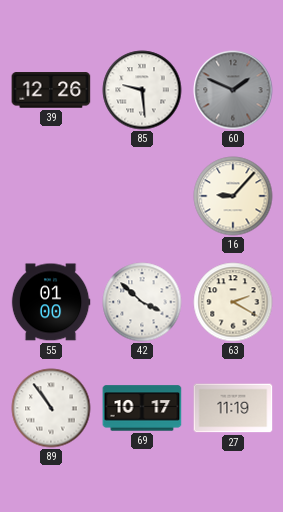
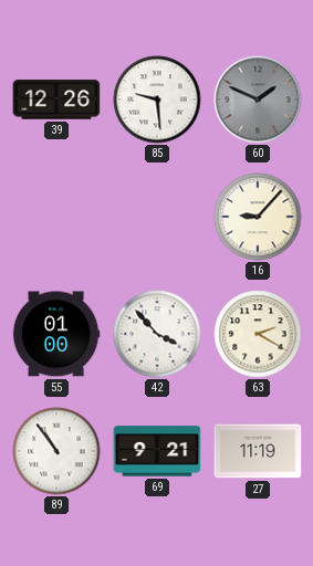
42: 3:52 -> 3:53 (157, 334)
69: 10:17 -> 9:21 (157, 451)
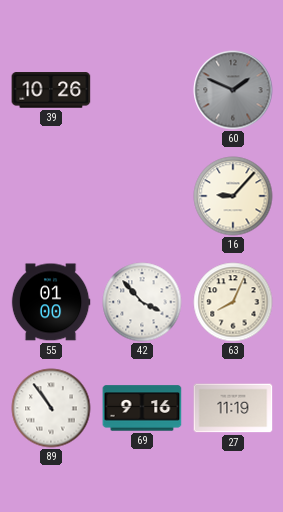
39: 12:26 -> 10:26 (51, 90)
85: 9:29 -> none (157, 99)
63: 2:20 -> 8:04 (233, 302)
69: 9:21 -> 9:16 (142, 408)
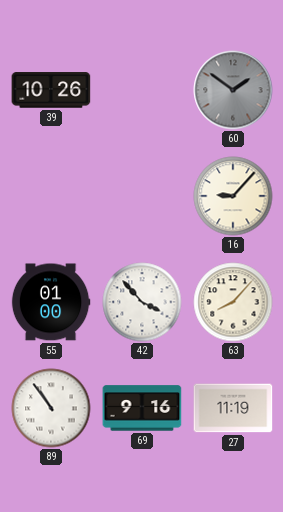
60: 1:49 -> 1:51 (233, 90)
63: 8:04 -> 8:07 (233, 302)
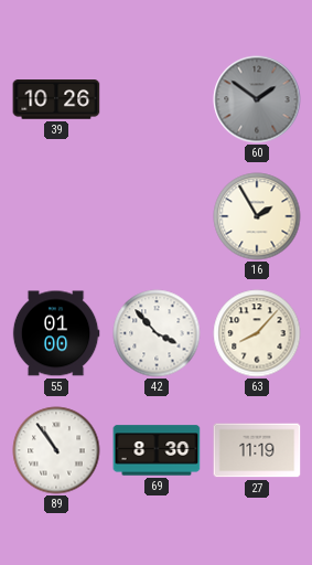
16: 9:07 -> 1:55 (257, 216)
69: 9:16 -> 8:30 (157, 450)
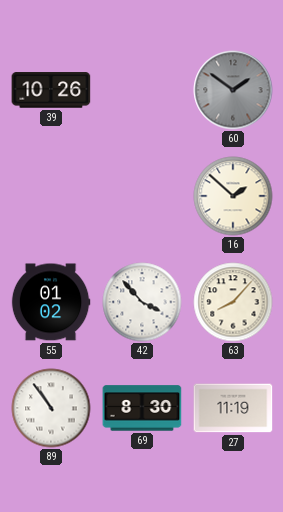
16: 1:55 -> 1:52 (233, 196)
55: 01:00 -> 01:02 (51, 302)
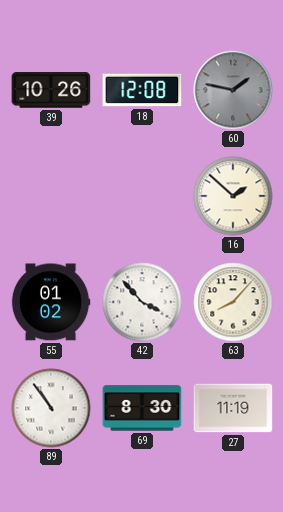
18: none -> 12:08 (142, 90)
60: 1:51 -> 1:47 (233, 90)
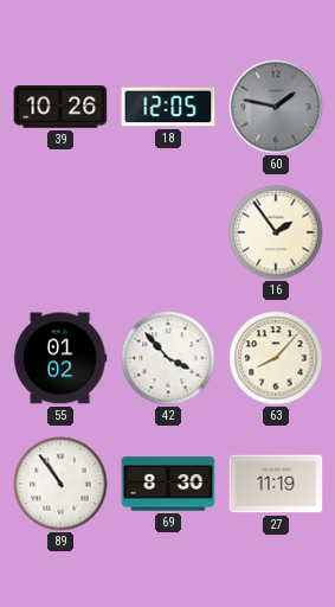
18: 12:08 -> 12:05 (168, 107)
16: 1:52 -> 1:54 (276, 232)
